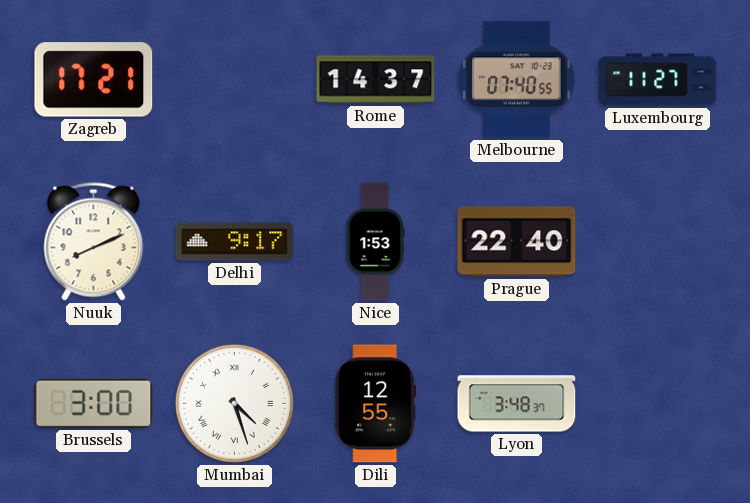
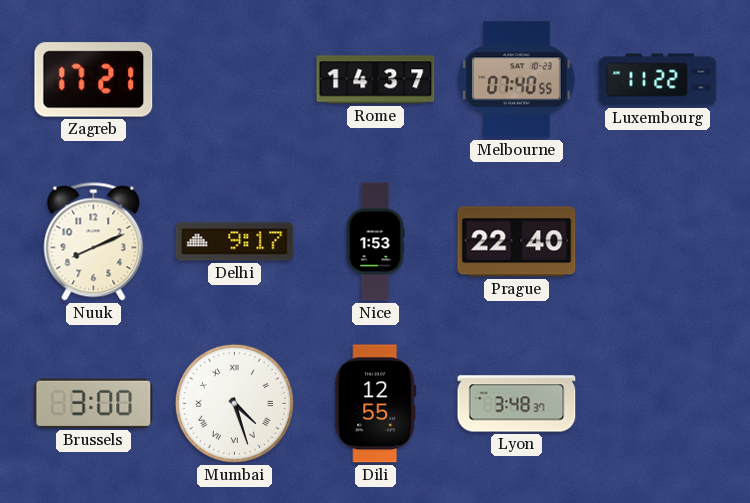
Luxembourg: 11:27 -> 11:22 (658, 80)
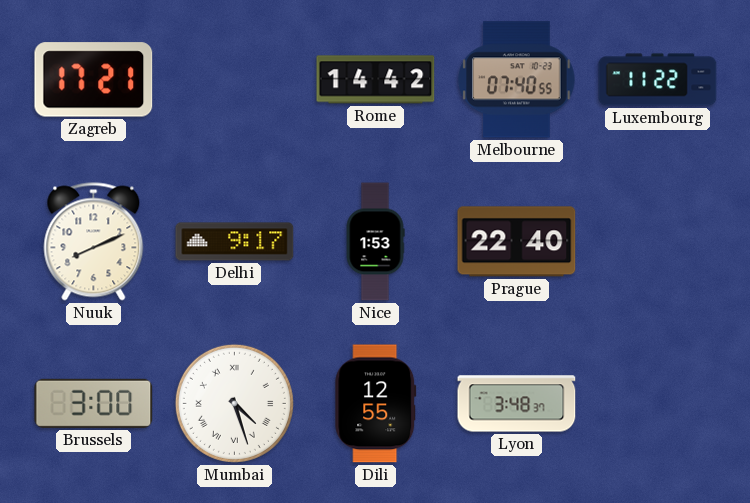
Rome: 14:37 -> 14:42 (376, 80)
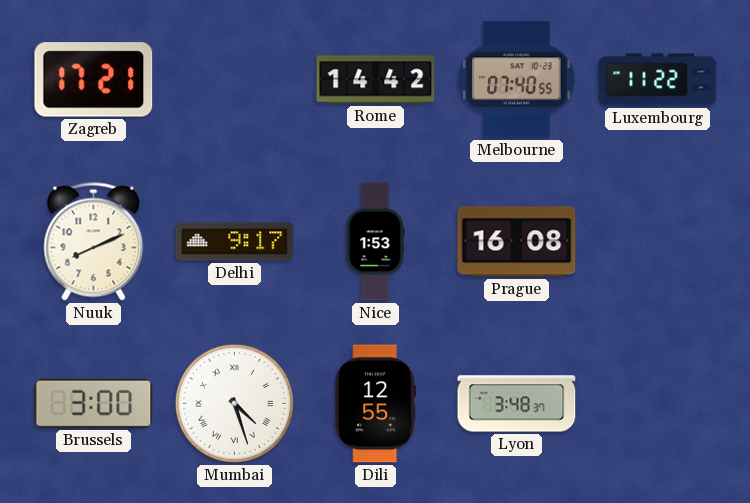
Prague: 22:40 -> 16:08 (517, 242)
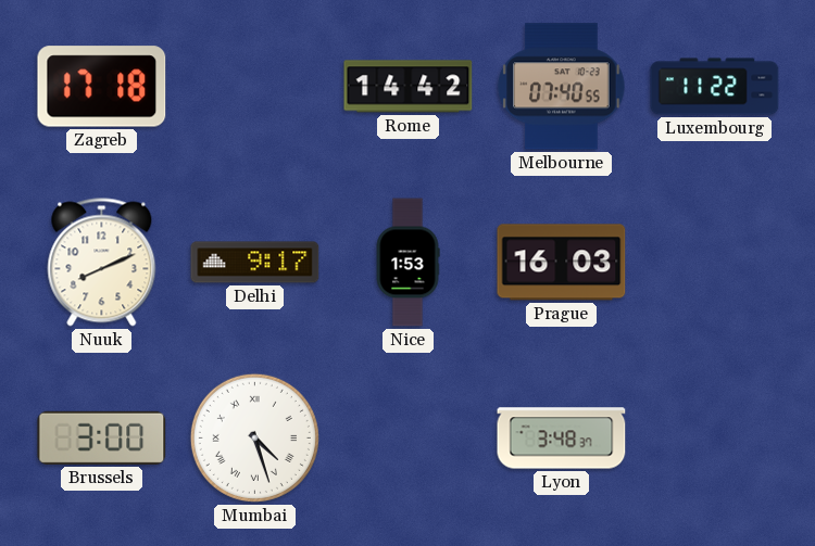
Zagreb: 17:21 -> 17:18 (102, 87)
Prague: 16:08 -> 16:03 (562, 263)
Dili: 12:55 -> none (376, 404)
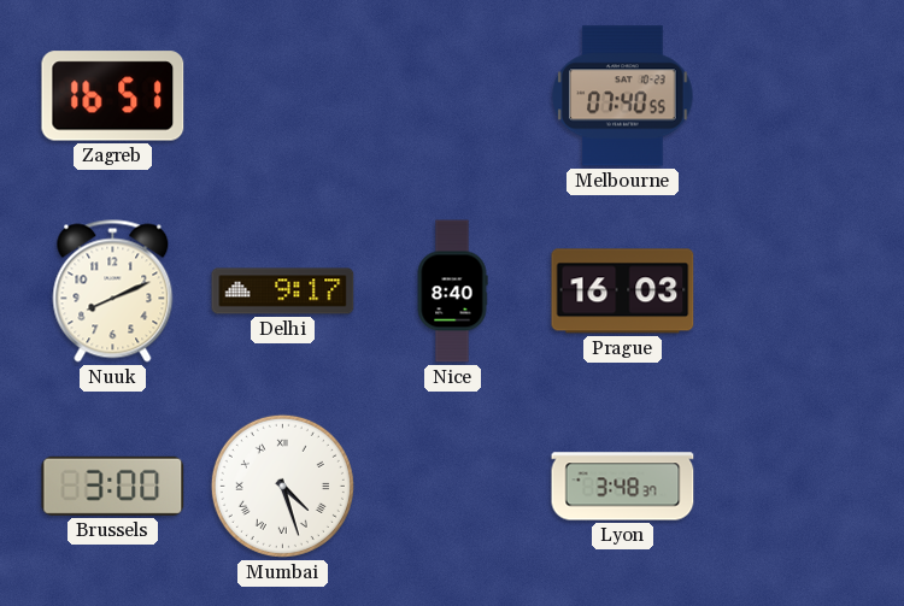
Zagreb: 17:18 -> 16:51 (113, 96)
Rome: 14:42 -> none (409, 87)
Luxembourg: 11:22 -> none (715, 87)
Nice: 1:53 -> 8:40 (452, 292)
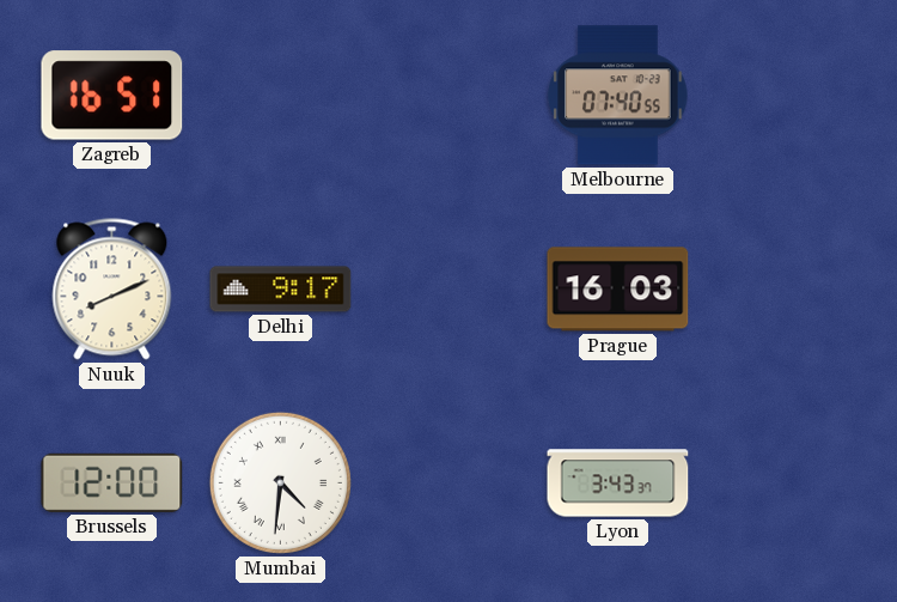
Nice: 8:40 -> none (452, 292)
Brussels: 3:00 -> 12:00 (112, 482)
Mumbai: 4:27 -> 4:31 (280, 482)
Lyon: 3:48 -> 3:43 (618, 484)
